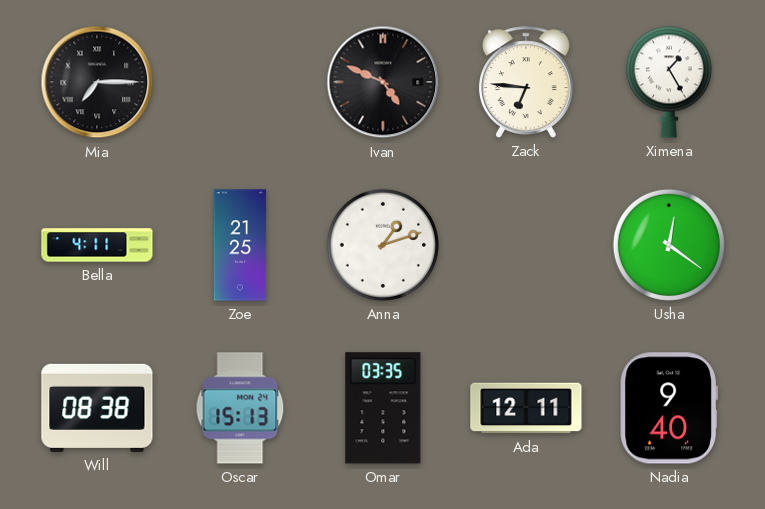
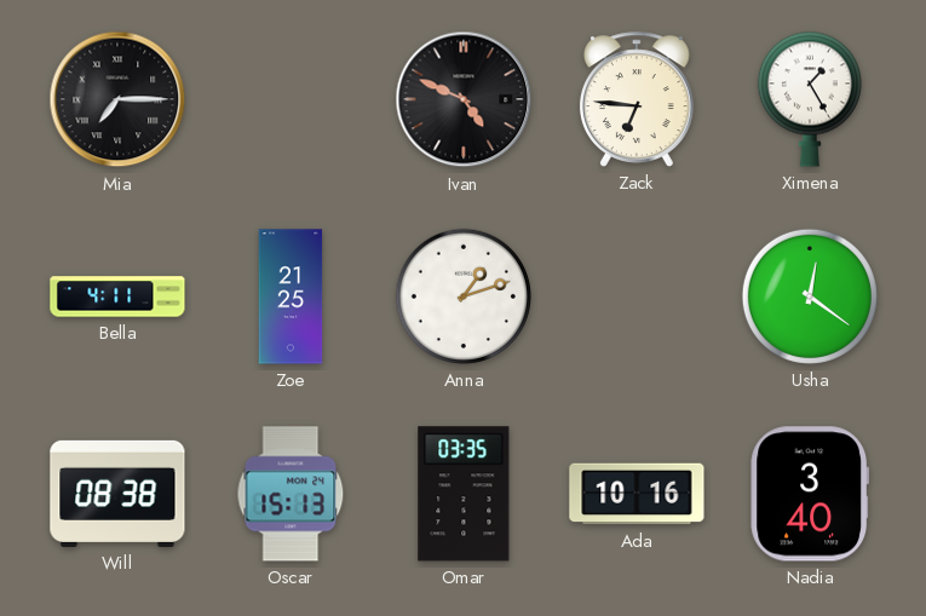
Ada: 12:11 -> 10:16 (637, 494)
Nadia: 9:40 -> 3:40 (809, 494)
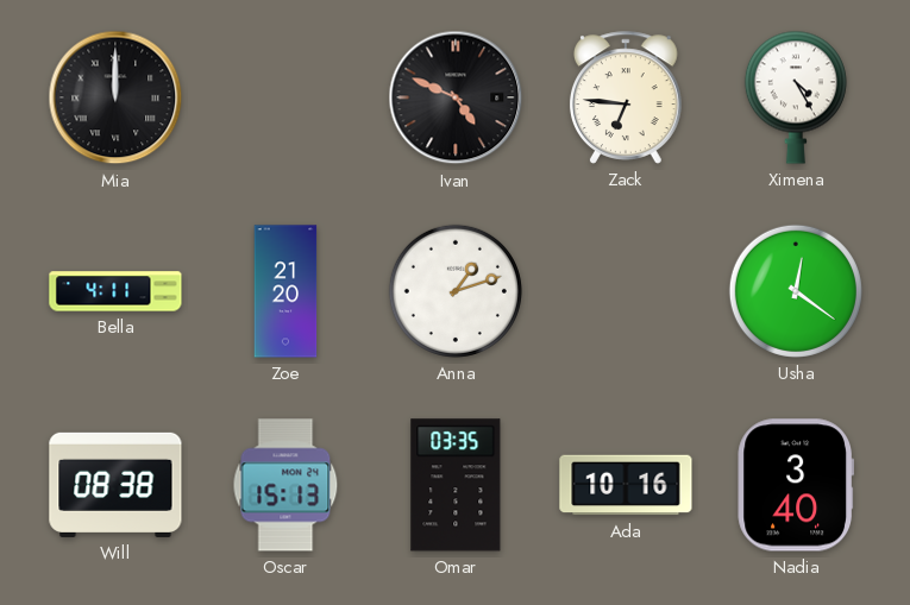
Mia: 7:15 -> 12:00 (115, 97)
Ximena: 1:25 -> 4:25 (796, 97)
Zoe: 21:25 -> 21:20 (285, 291)
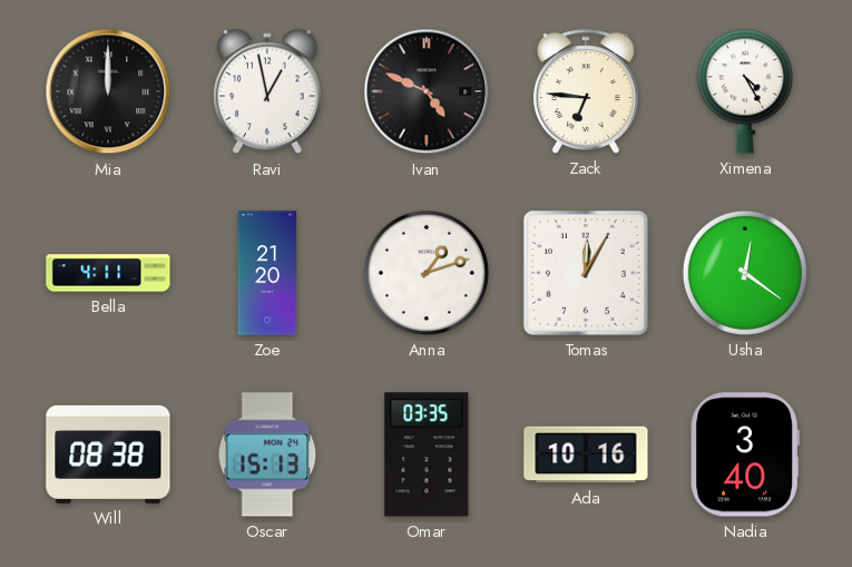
Ravi: none -> 12:58 (267, 91)
Tomas: none -> 12:05 (586, 273)
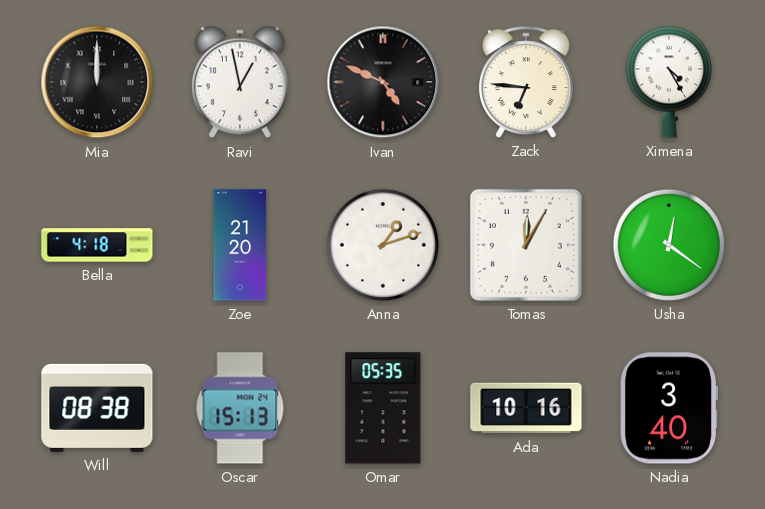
Bella: 4:11 -> 4:18 (97, 245)
Omar: 03:35 -> 05:35 (383, 408)
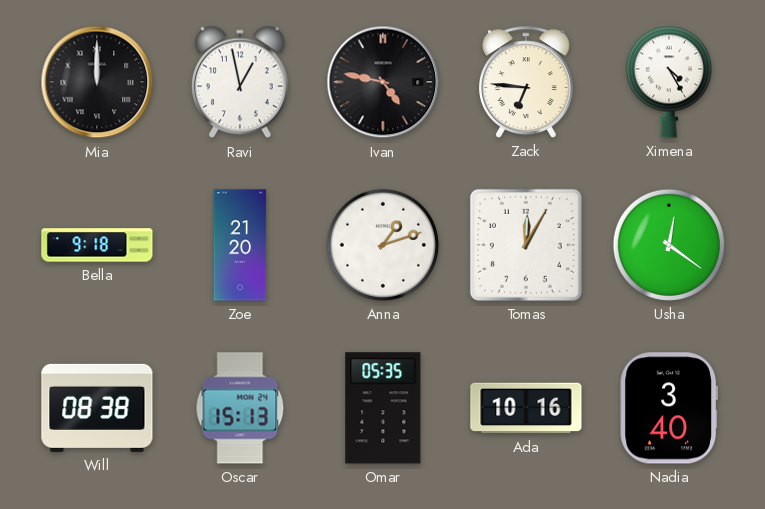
Ivan: 4:49 -> 4:47 (383, 82)
Bella: 4:18 -> 9:18 (97, 245)
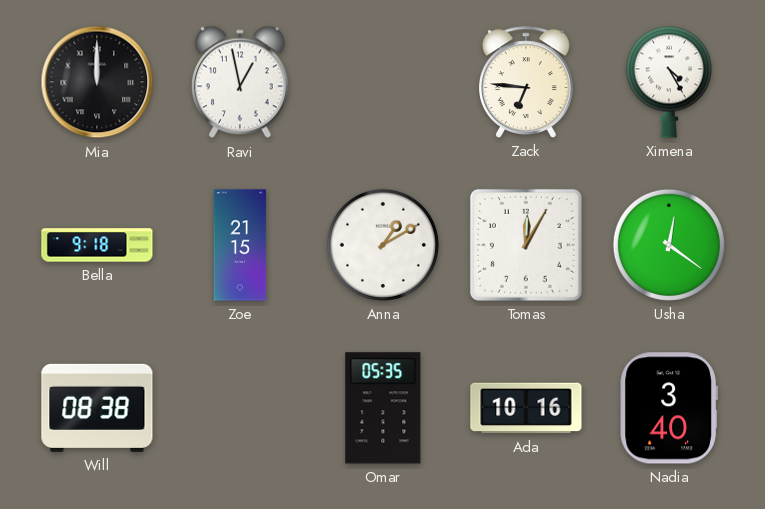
Ivan: 4:47 -> none (383, 82)
Zoe: 21:20 -> 21:15 (240, 245)
Anna: 1:12 -> 1:10 (383, 245)
Oscar: 15:13 -> none (240, 408)
